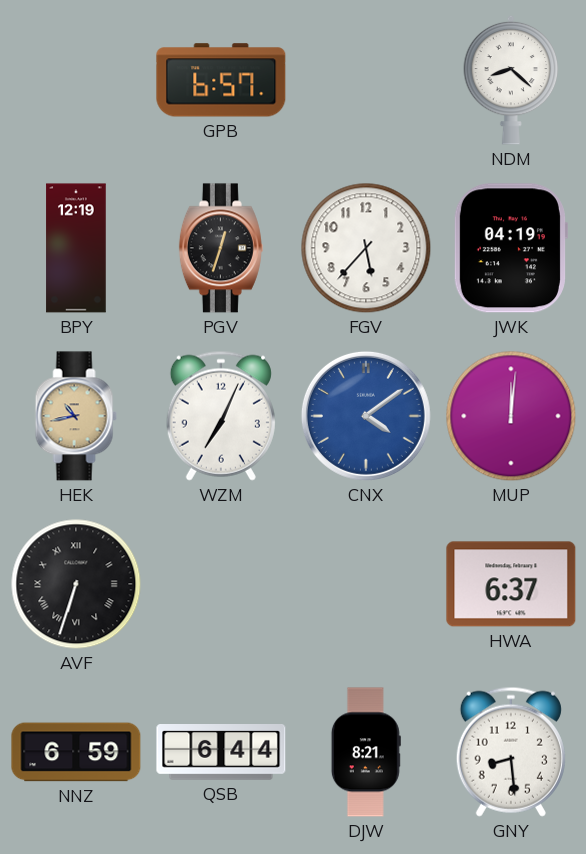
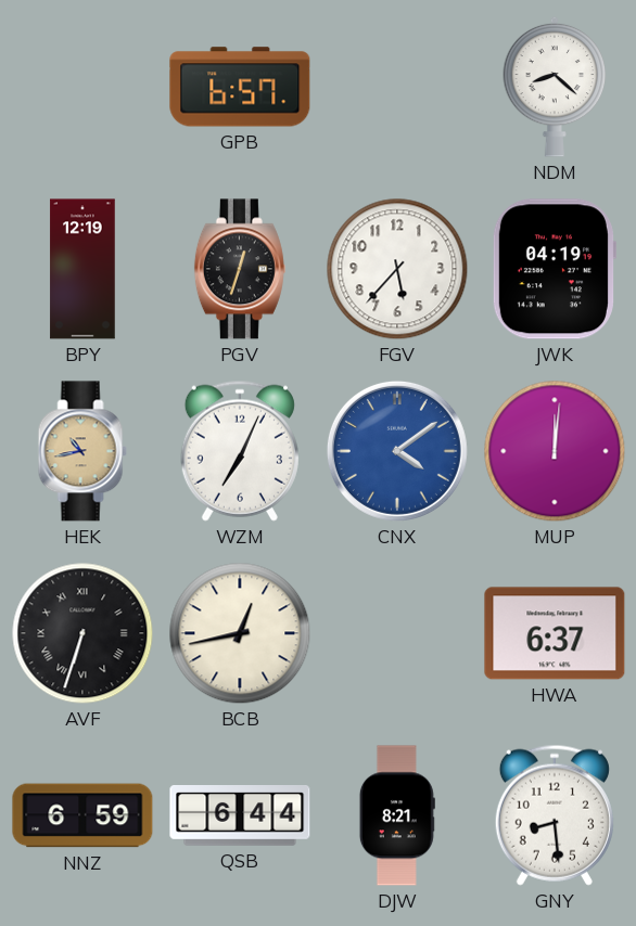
BCB: none -> 12:43 (240, 633)
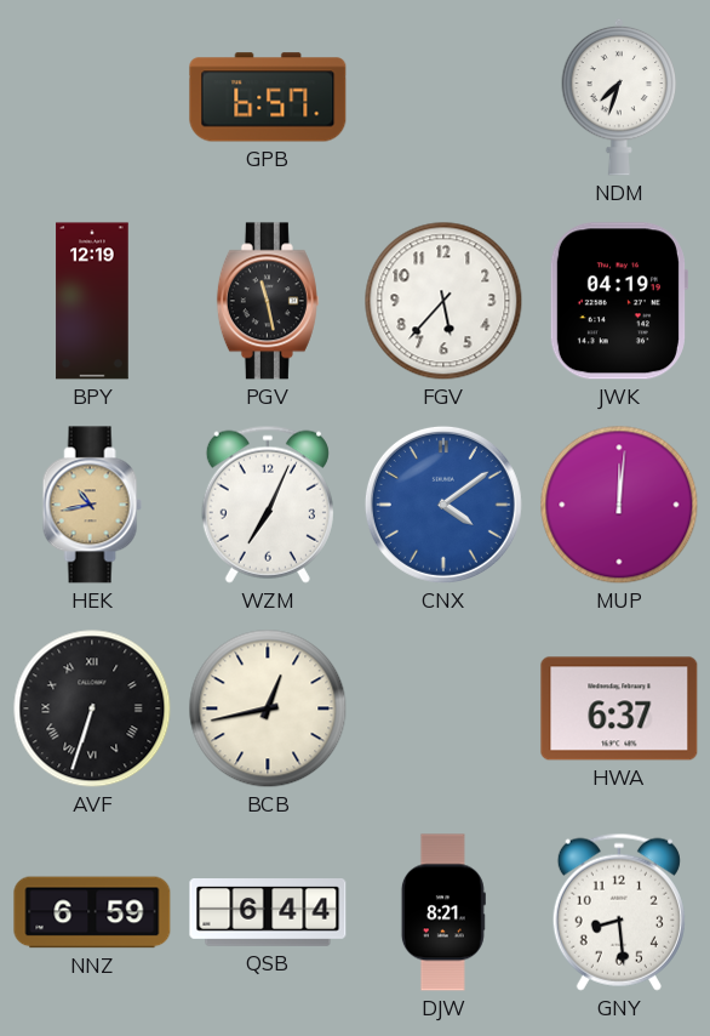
NDM: 8:22 -> 7:33 (619, 97)
PGV: 12:33 -> 11:28 (268, 301)
